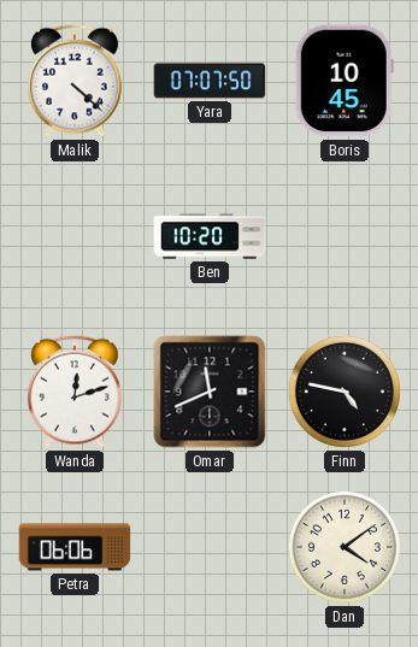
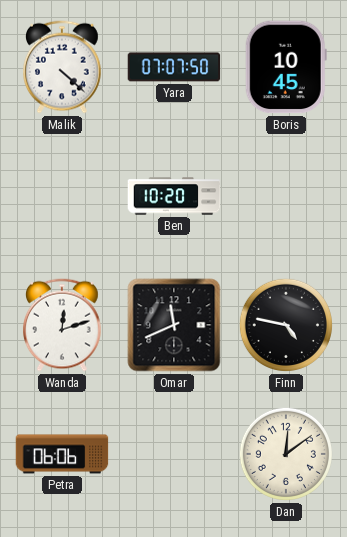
Dan: 4:09 -> 12:09 (286, 454)
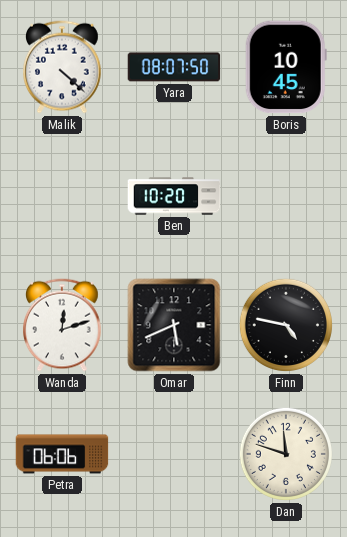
Yara: 07:07 -> 08:07 (174, 67)
Omar: 11:41 -> 5:41 (174, 325)
Dan: 12:09 -> 11:48 (286, 454)
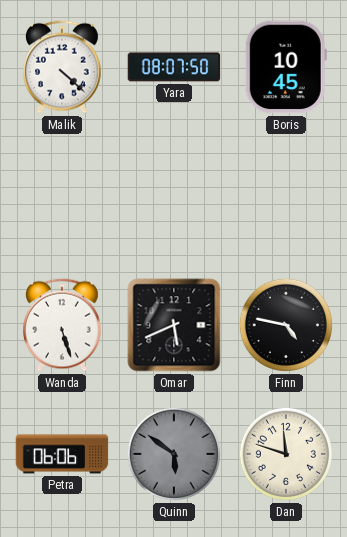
Ben: 10:20 -> none (174, 196)
Wanda: 12:12 -> 5:27 (63, 325)
Quinn: none -> 5:51 (174, 454)
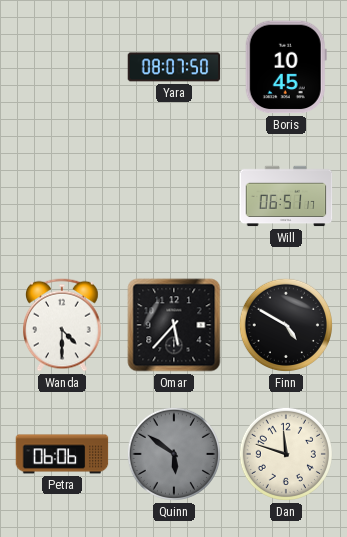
Malik: 4:22 -> none (63, 67)
Will: none -> 06:51 (286, 196)
Wanda: 5:27 -> 4:30 (63, 325)
Omar: 5:41 -> 5:37 (174, 325)
Finn: 4:47 -> 4:50 (286, 325)
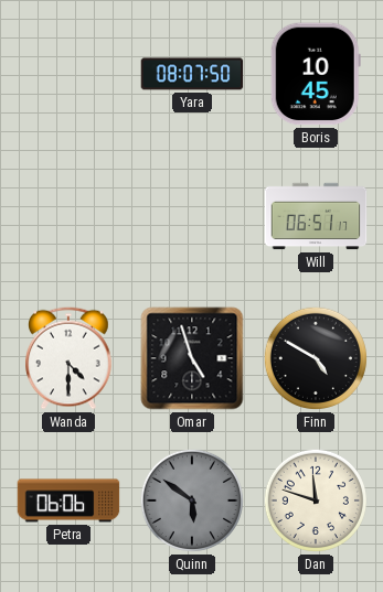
Omar: 5:37 -> 4:57 (192, 358)
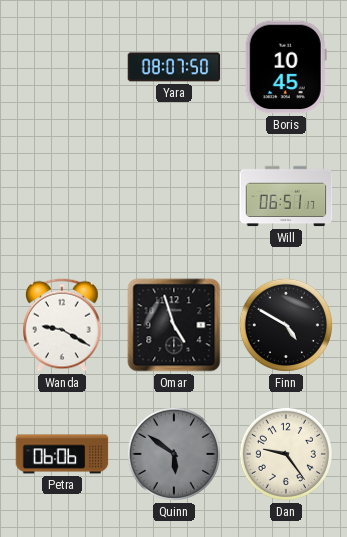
Wanda: 4:30 -> 9:20 (63, 325)
Dan: 11:48 -> 9:24 (286, 454)
